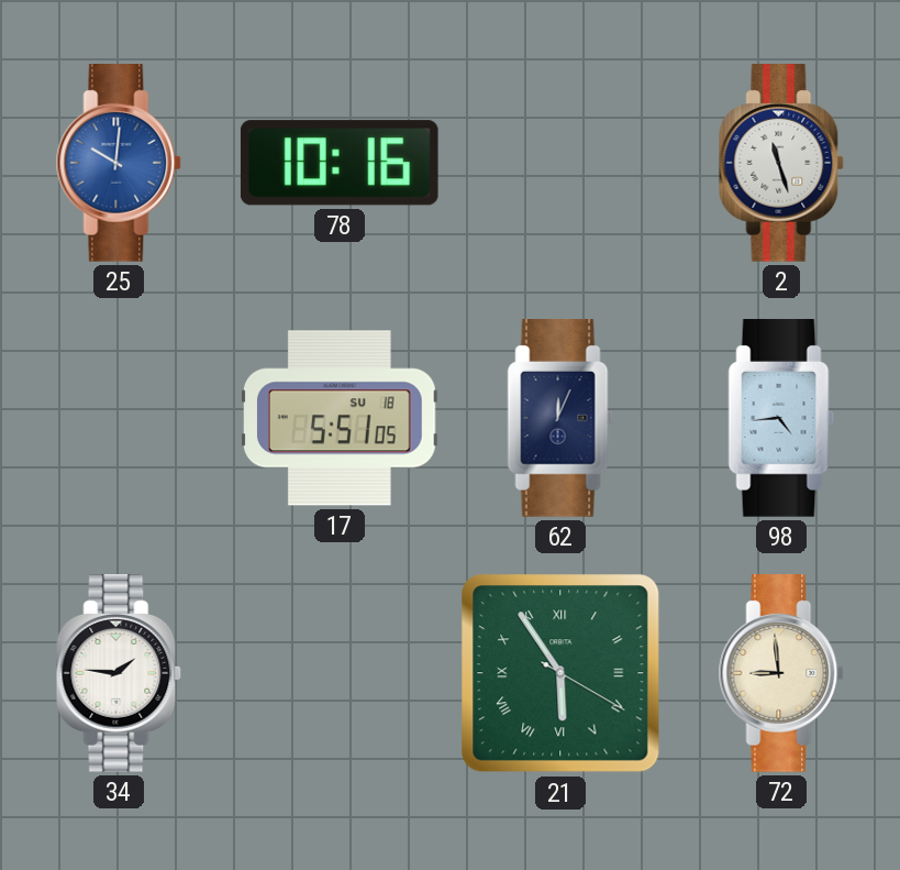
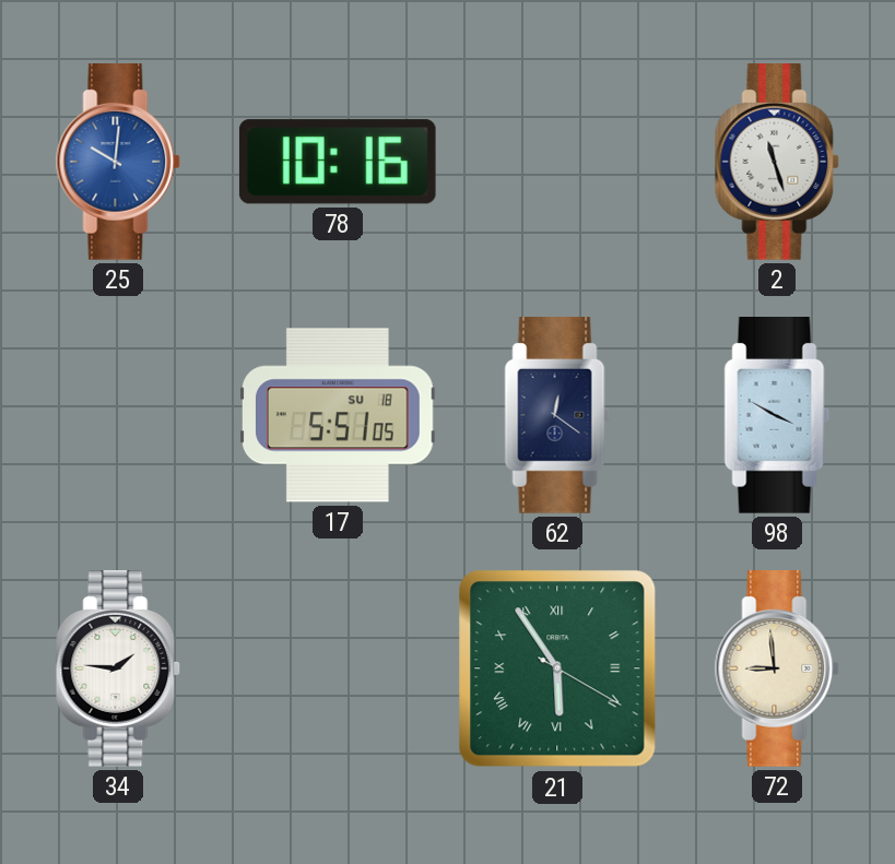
62: 12:04 -> 12:21 (557, 416)
98: 4:44 -> 3:50 (777, 416)
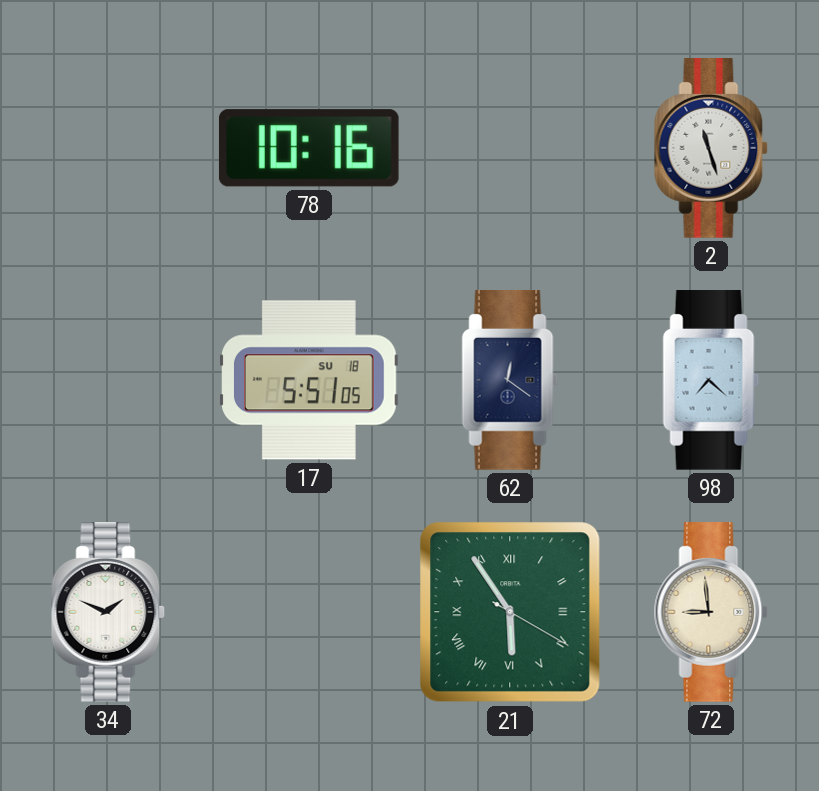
25: 10:01 -> none (118, 163)
98: 3:50 -> 7:22 (711, 381)
34: 1:46 -> 1:49 (108, 613)
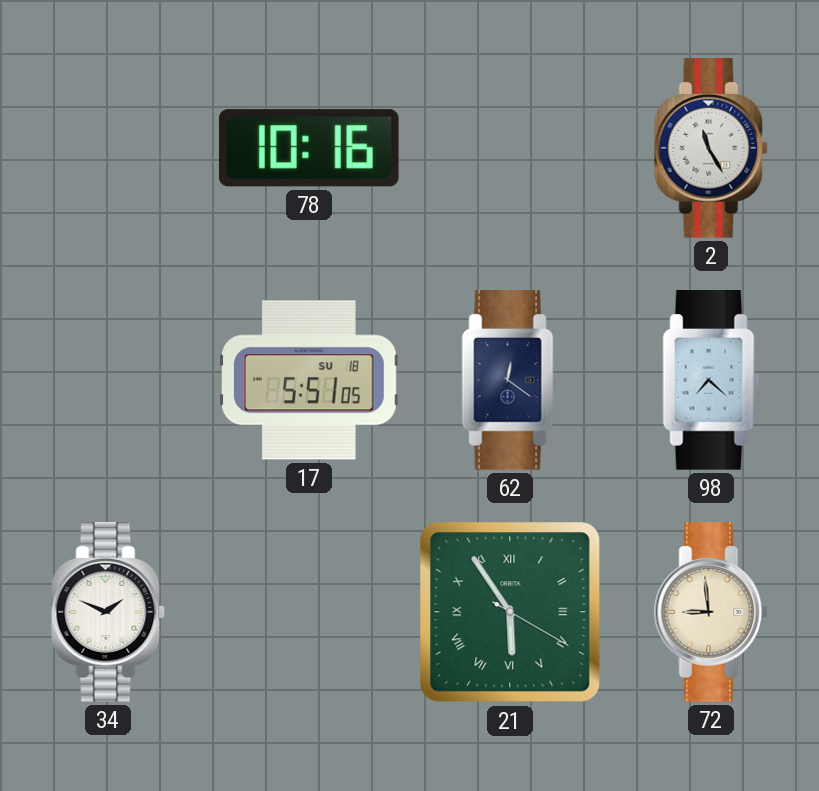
2: 11:27 -> 11:25 (711, 149)
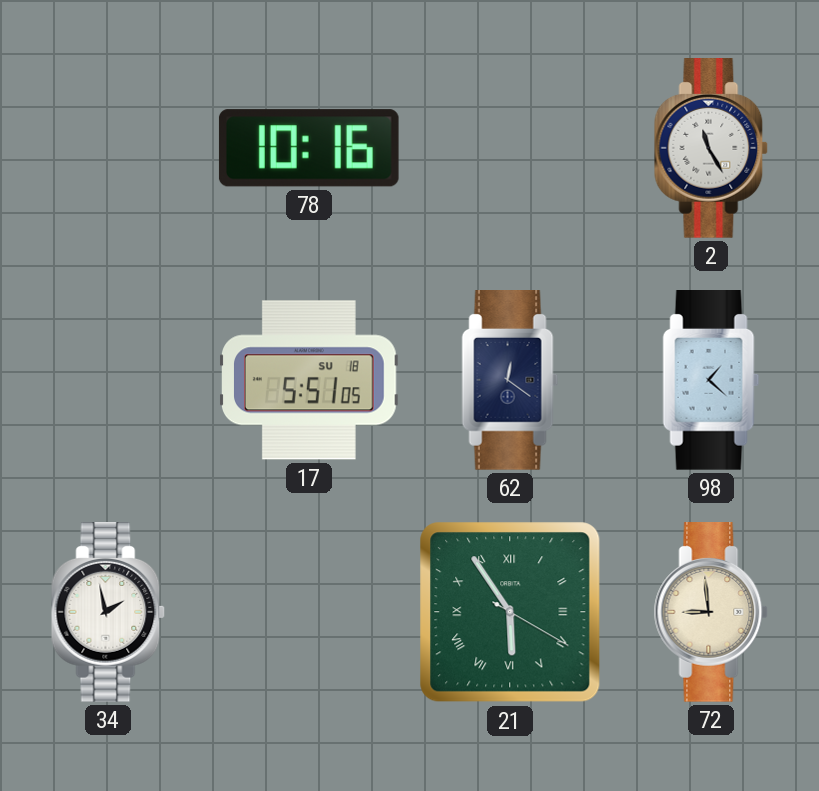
98: 7:22 -> 1:22 (711, 381)
34: 1:49 -> 1:58 (108, 613)
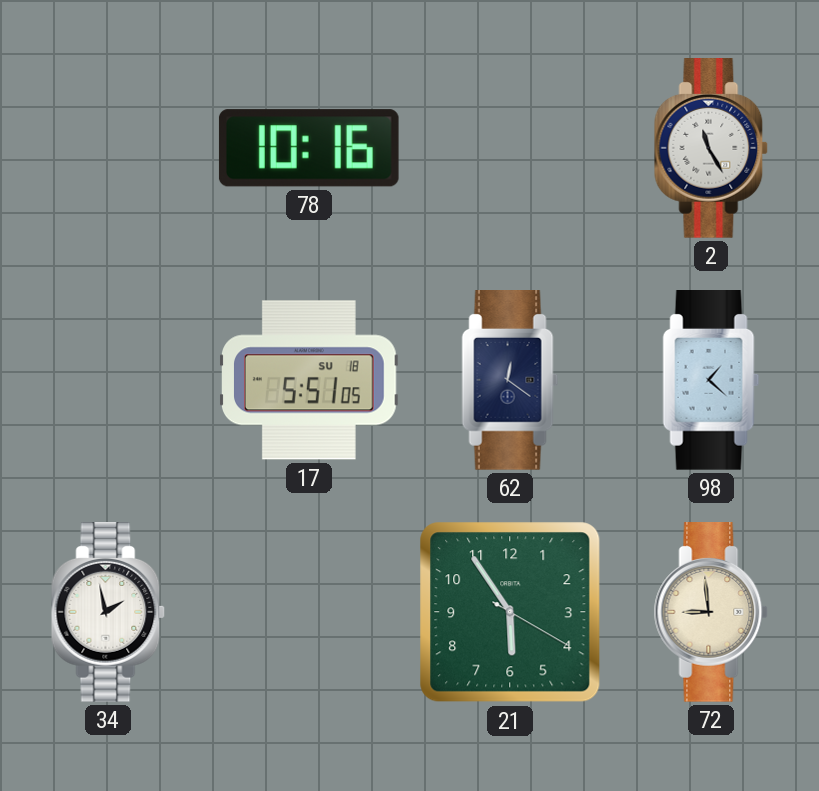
21 numerals: Roman -> Arabic (510, 612)
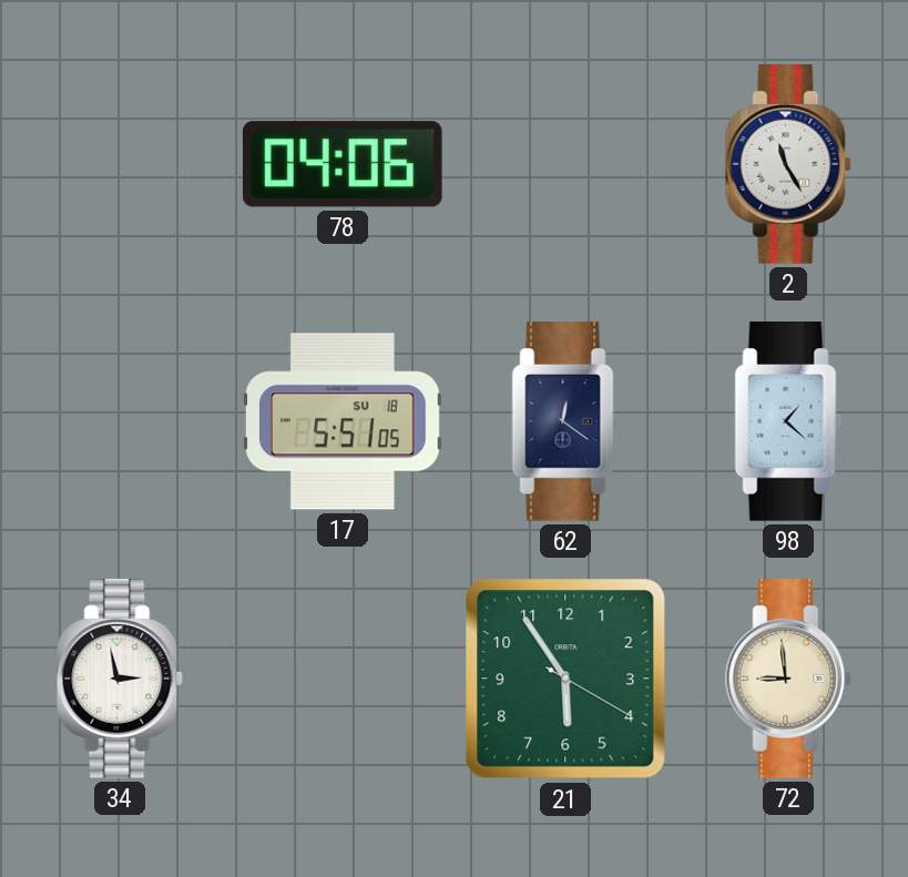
78: 10:16 -> 04:06 (343, 164)
34: 1:58 -> 2:58 (120, 680)
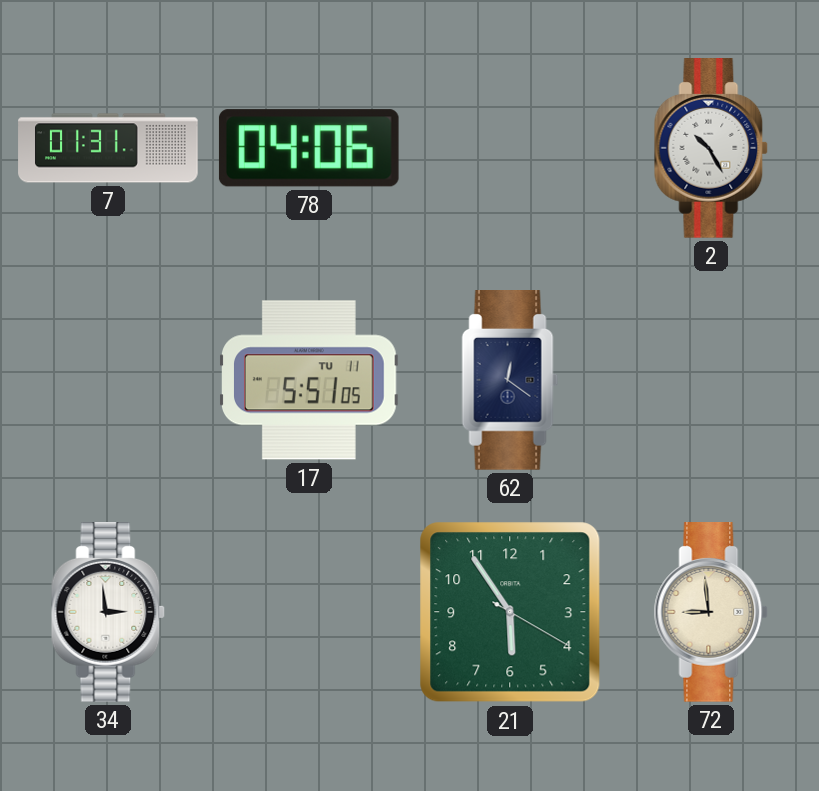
7: none -> 01:31 (108, 148)
2: 11:25 -> 10:25 (711, 149)
17 date: SU 18 -> TU 11 (310, 380)
98: 1:22 -> none (788, 422)
34: 2:58 -> 2:59 (108, 613)
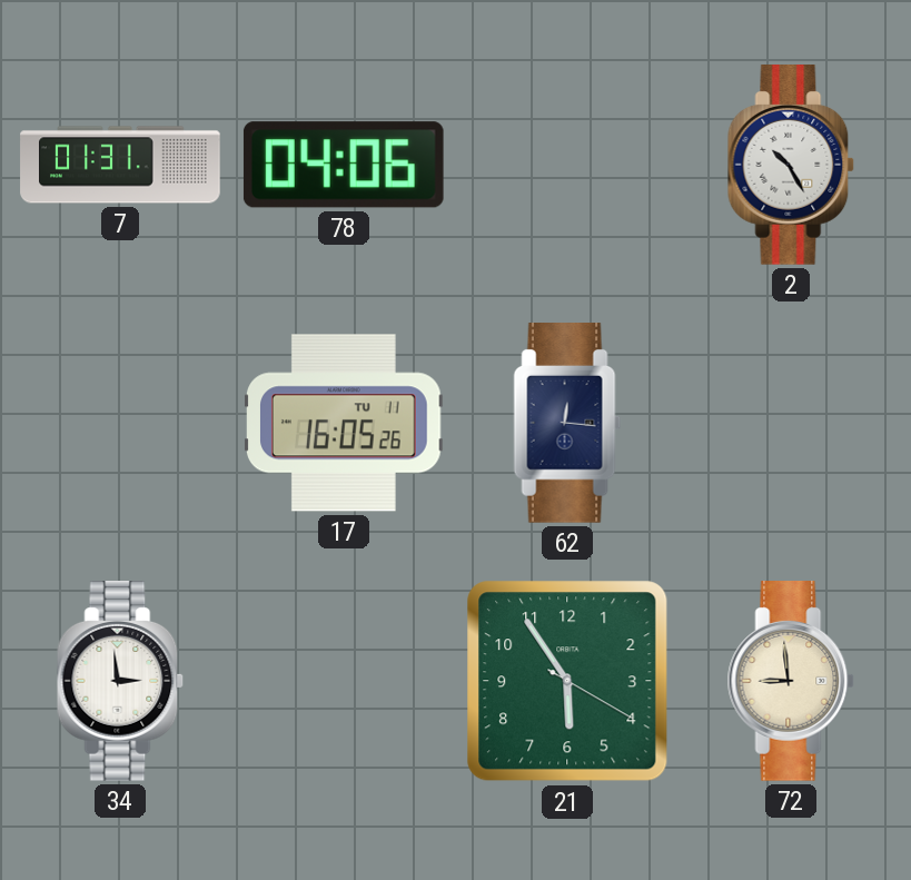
17: 5:51 -> 16:05 (345, 423)
62: 12:21 -> 12:16 (567, 424)
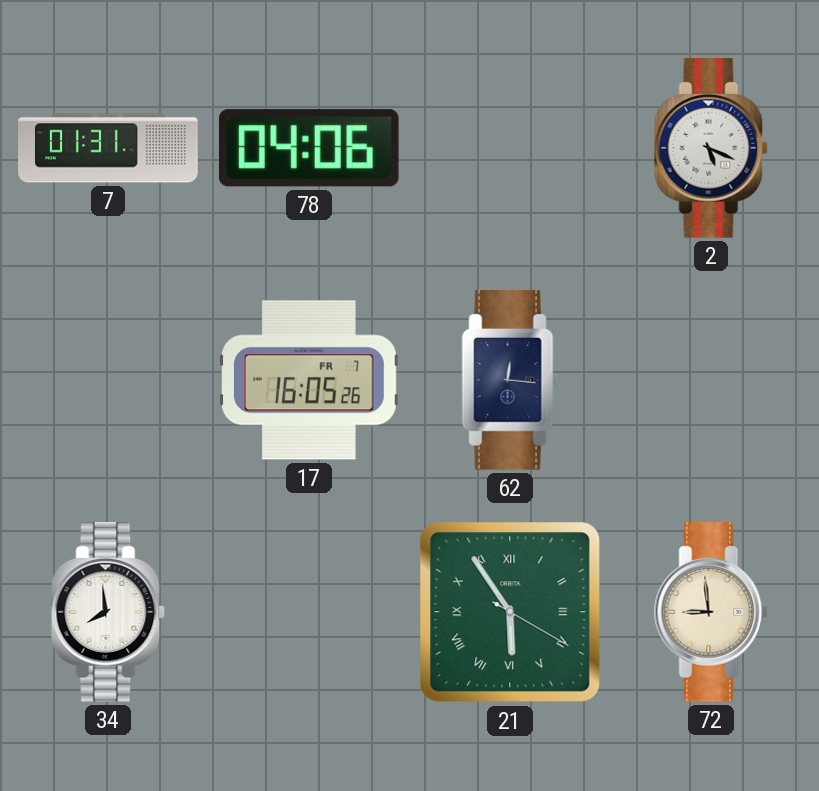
2: 10:25 -> 5:19 (711, 149)
17 date: TU 11 -> FR 7 (310, 380)
34: 2:59 -> 7:59 (108, 613)
21 numerals: Arabic -> Roman (510, 612)
